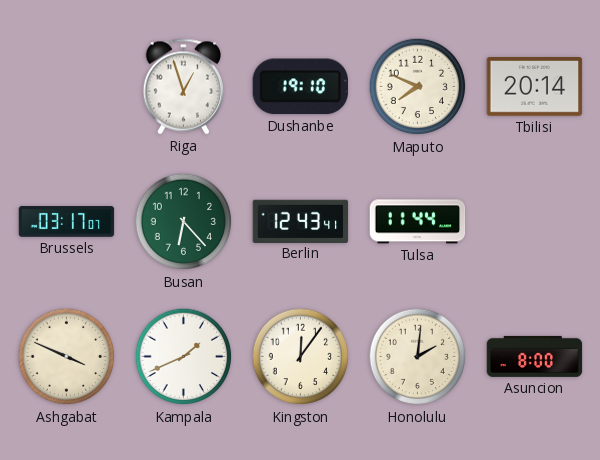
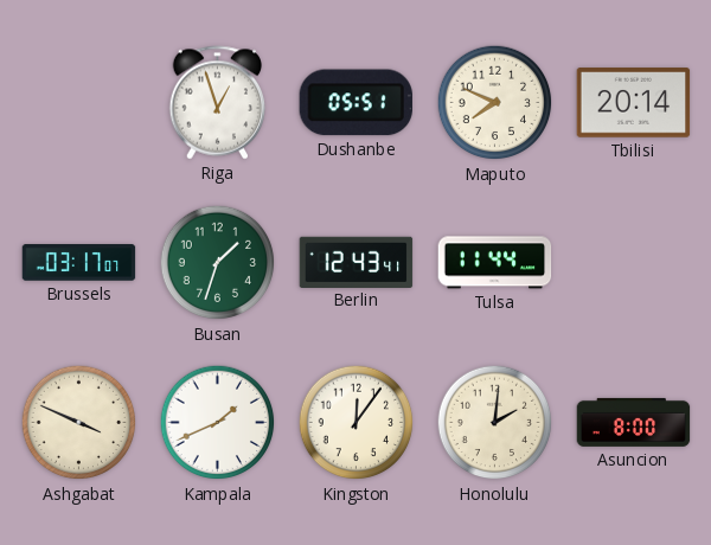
Dushanbe: 19:10 -> 05:51 (355, 103)
Busan: 6:23 -> 1:33 (218, 263)
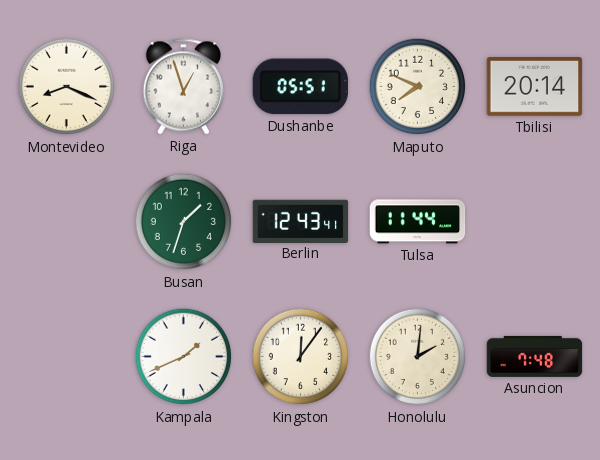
Montevideo: none -> 8:19 (67, 87)
Brussels: 03:17 -> none (79, 263)
Ashgabat: 3:49 -> none (79, 423)
Asuncion: 8:00 -> 7:48 (535, 356)
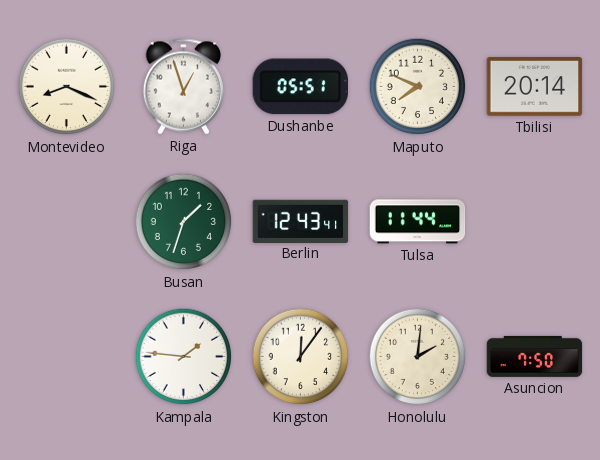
Kampala: 1:41 -> 1:46 (184, 357)
Asuncion: 7:48 -> 7:50 (535, 356)
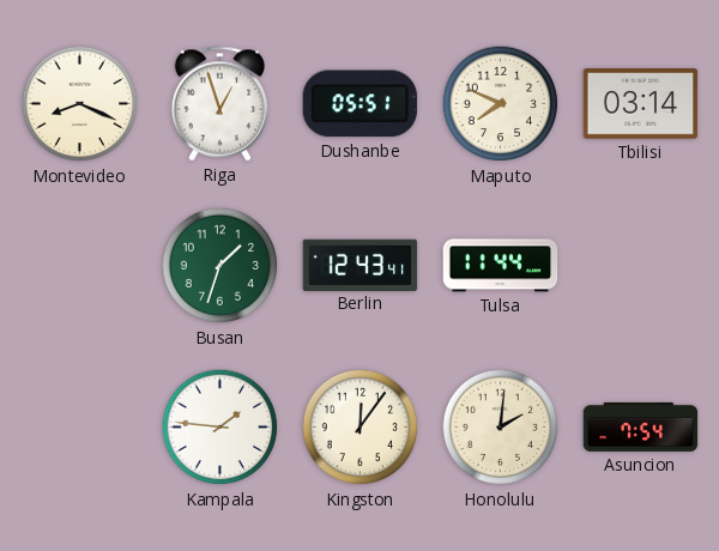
Tbilisi: 20:14 -> 03:14 (641, 104)
Asuncion: 7:50 -> 7:54 (641, 426)
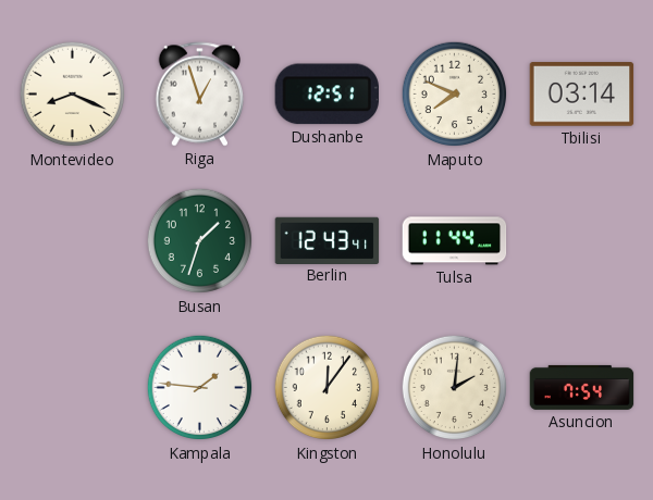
Dushanbe: 05:51 -> 12:51 (326, 95)
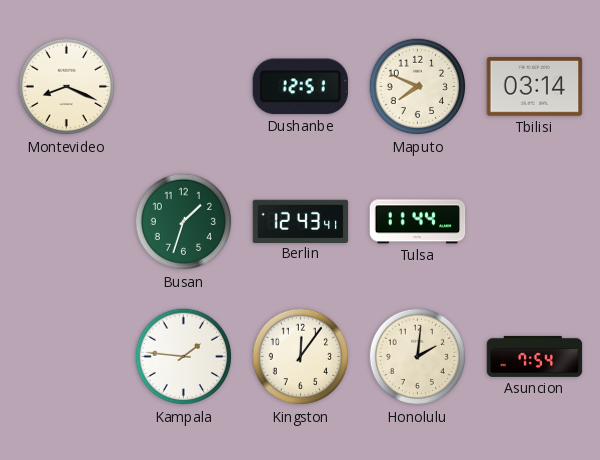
Riga: 12:57 -> none (200, 95)
